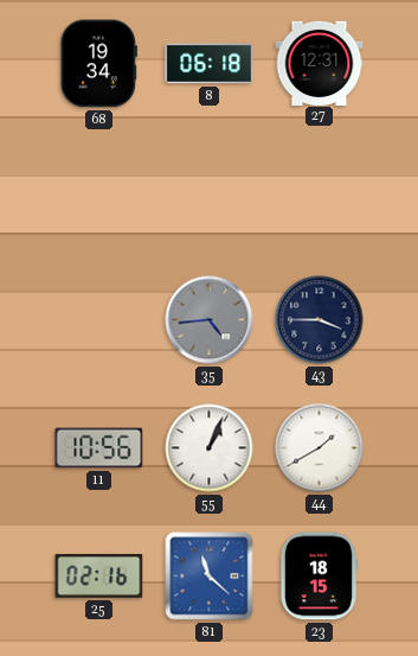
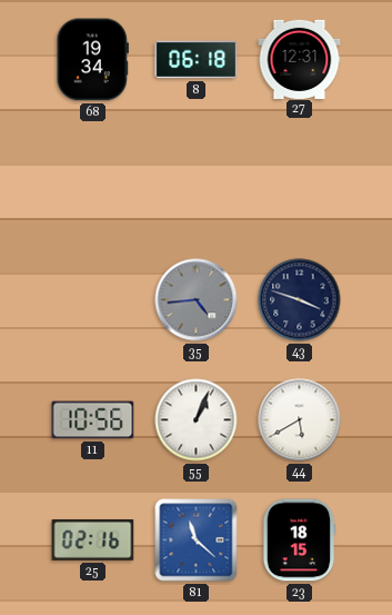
43: 3:45 -> 3:48 (300, 300)
44: 1:40 -> 5:40 (300, 420)
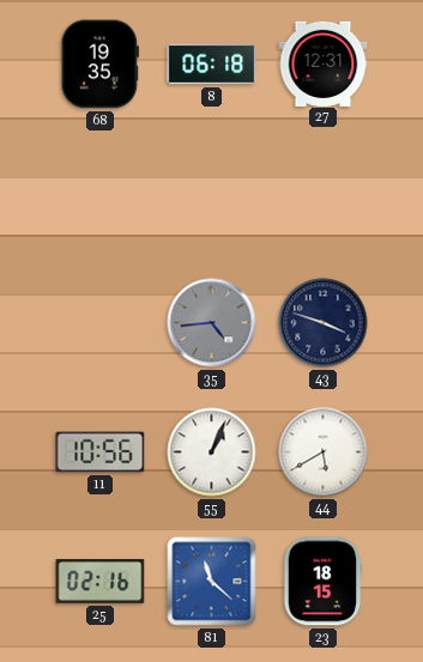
68: 19:34 -> 19:35 (99, 65)
